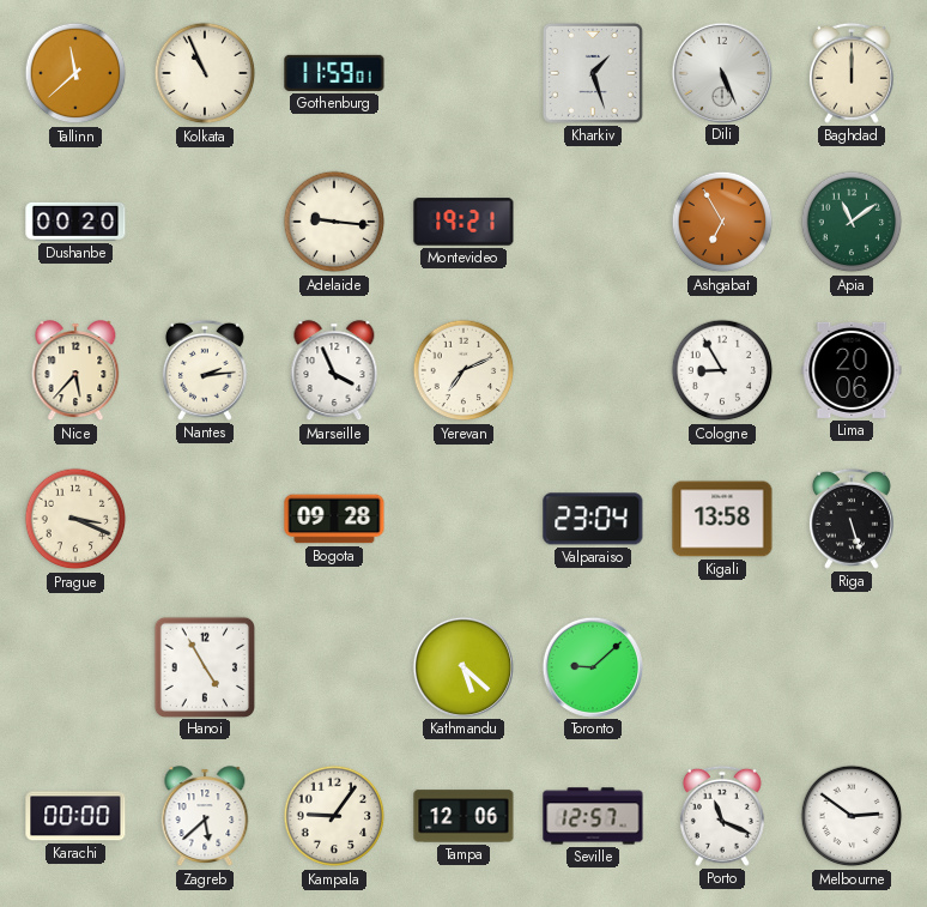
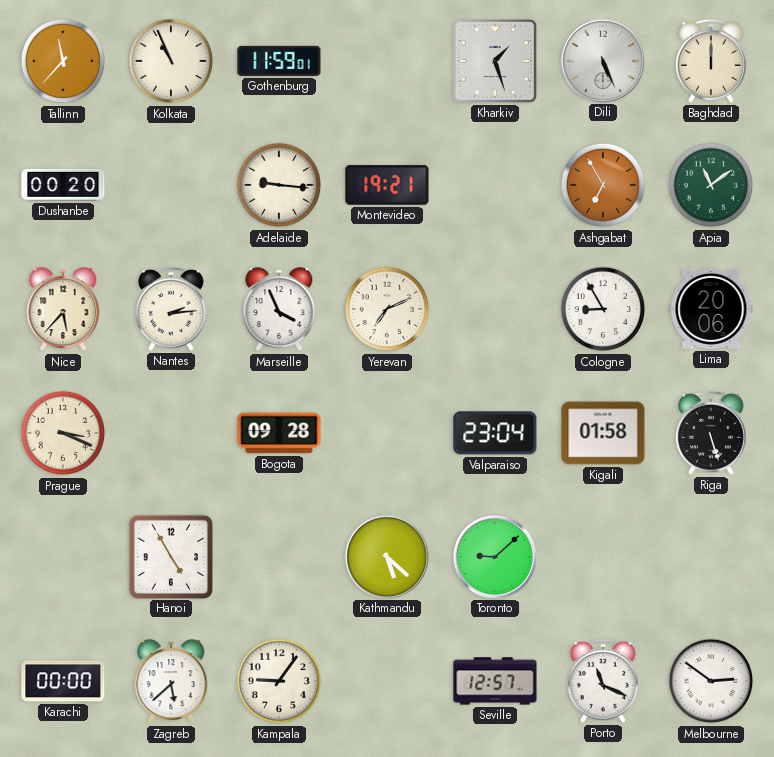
Tallinn: 11:38 -> 11:37 (63, 61)
Kigali: 13:58 -> 01:58 (603, 433)
Tampa: 12:06 -> none (463, 816)
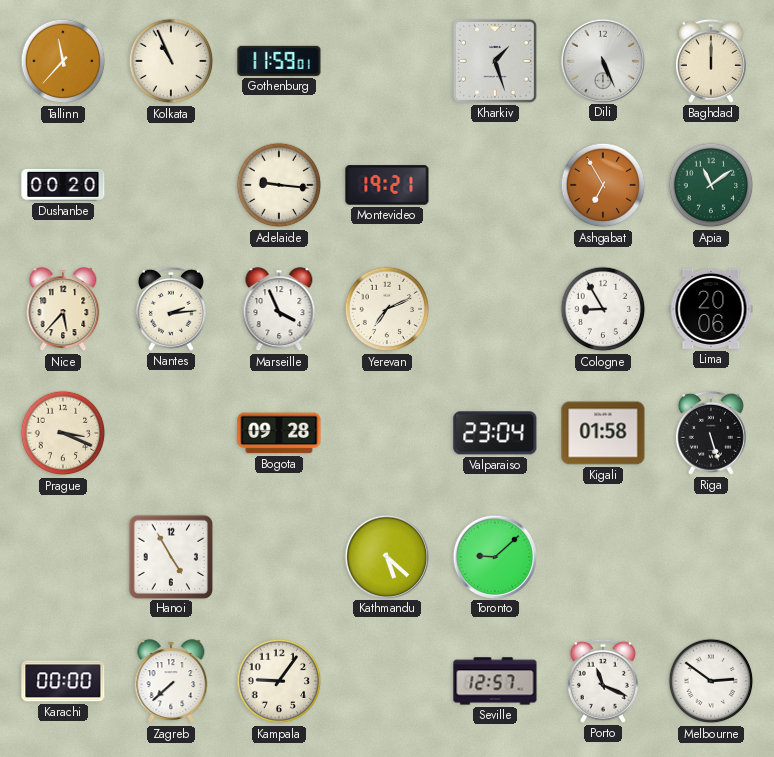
Zagreb: 5:38 -> 7:38 (171, 682)
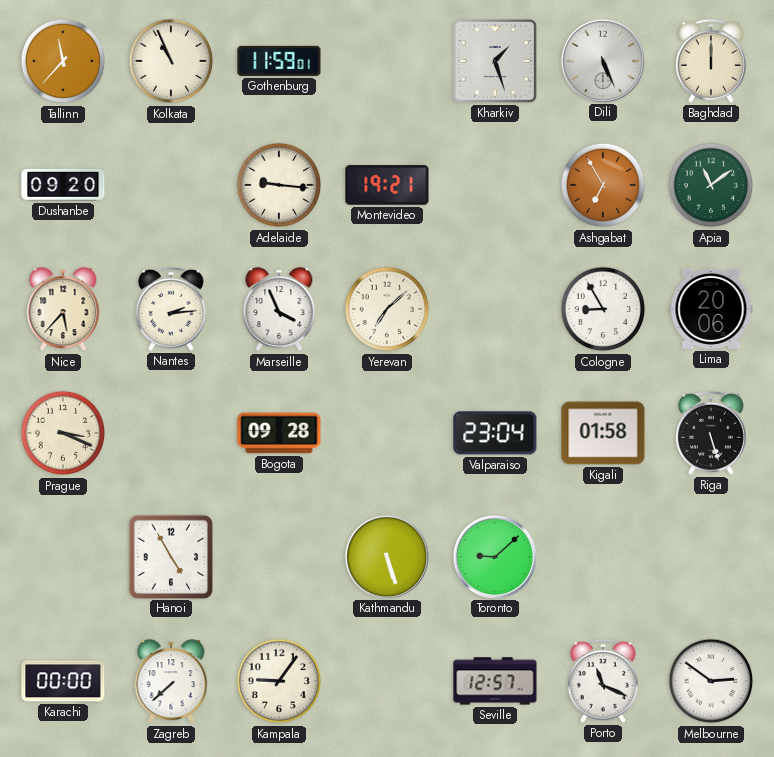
Dushanbe: 00:20 -> 09:20 (63, 185)
Yerevan: 7:11 -> 7:08 (387, 309)
Kathmandu: 5:22 -> 5:27 (386, 556)
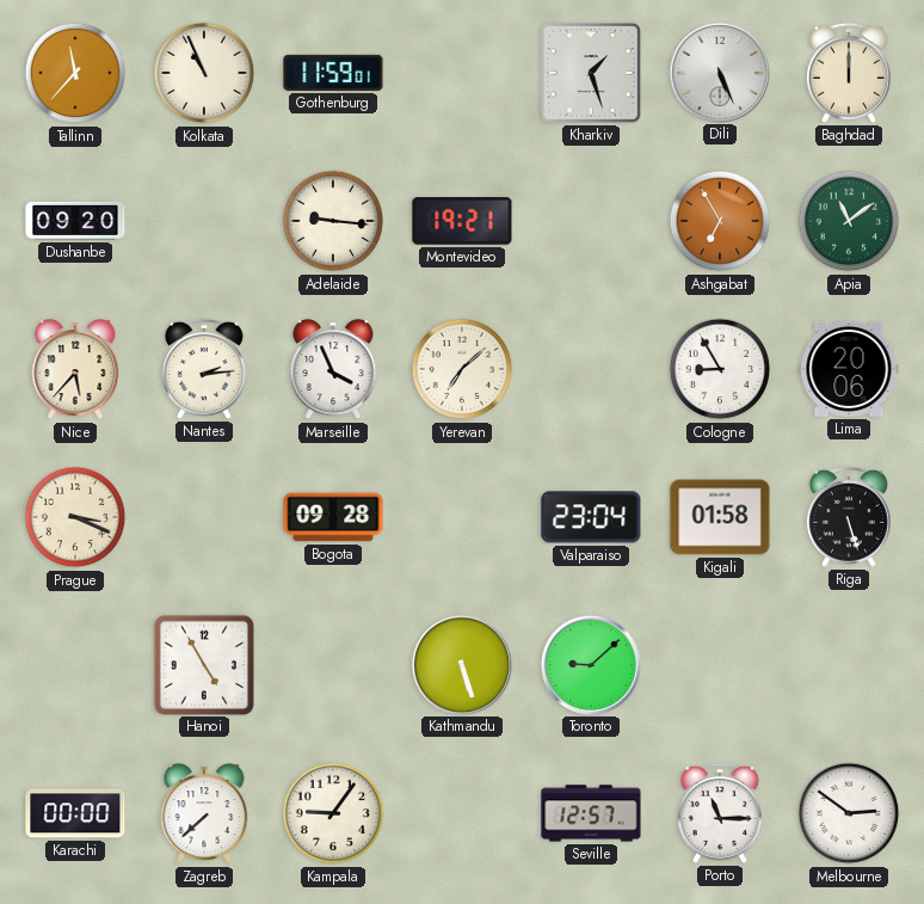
Porto: 11:19 -> 11:15 (720, 813)
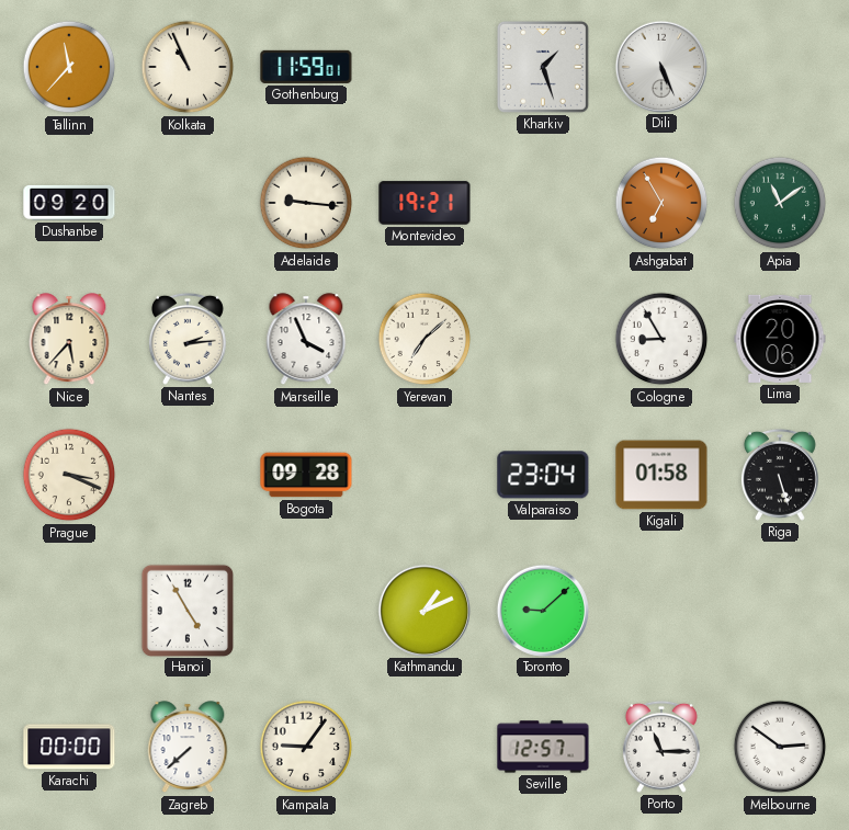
Baghdad: 12:00 -> none (849, 73)
Kathmandu: 5:27 -> 1:11 (423, 610)
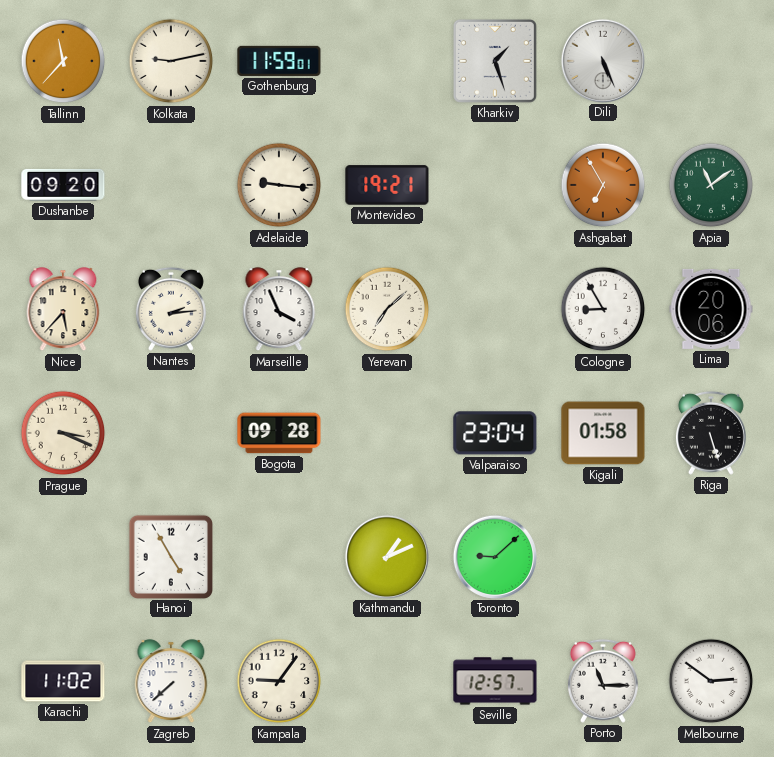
Kolkata: 10:56 -> 9:13 (171, 61)
Karachi: 00:00 -> 11:02 (63, 681)
